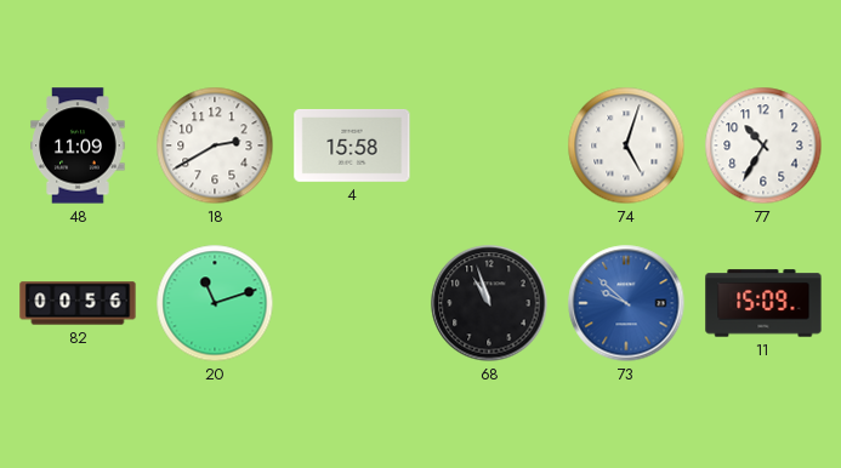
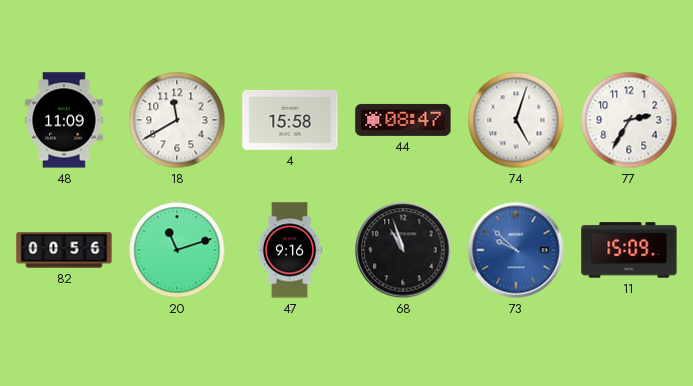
18: 2:40 -> 11:40 (177, 120)
44: none -> 08:47 (403, 120)
77: 10:35 -> 2:35 (629, 120)
47: none -> 9:16 (290, 250)
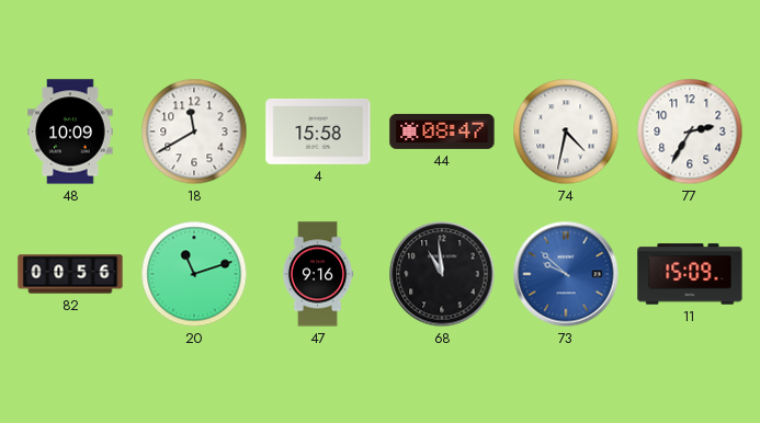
48: 11:09 -> 10:09 (70, 132)
74: 5:03 -> 4:32 (566, 132)
68: 10:57 -> 10:59 (442, 274)
